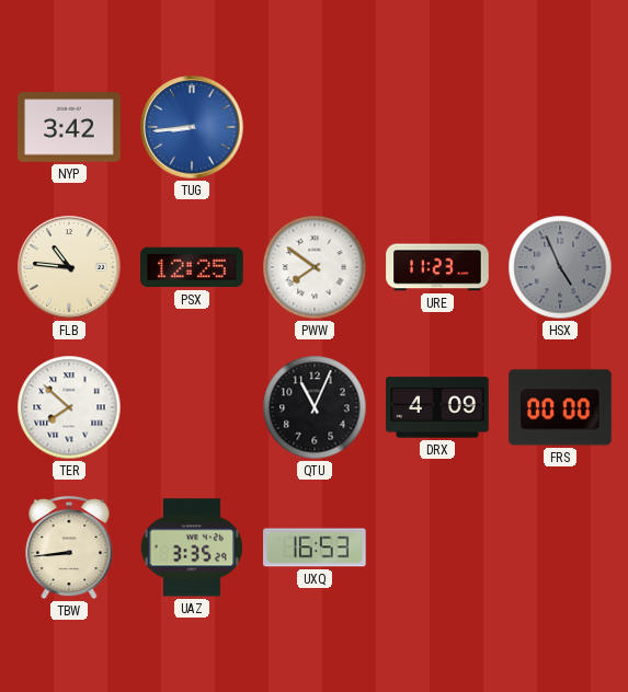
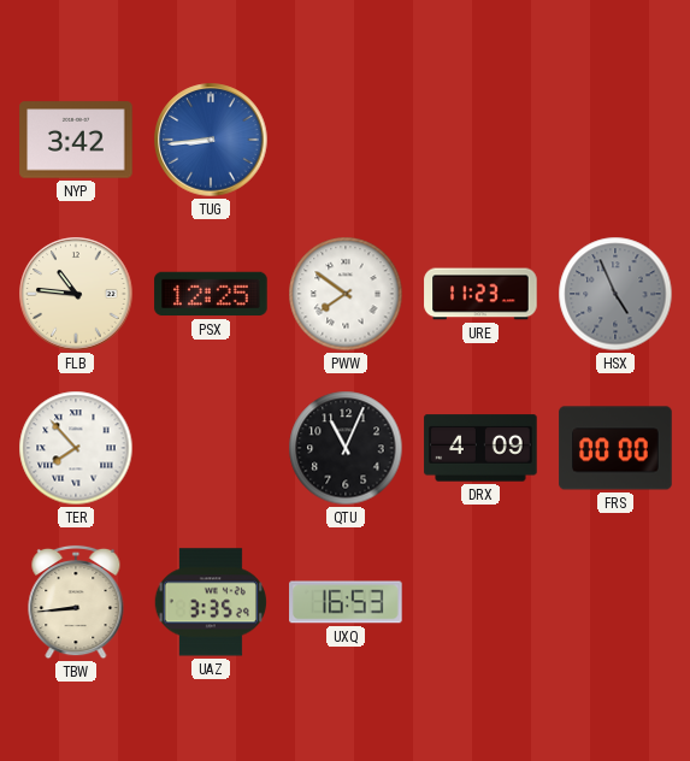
TER: 7:52 -> 7:53 (76, 448)
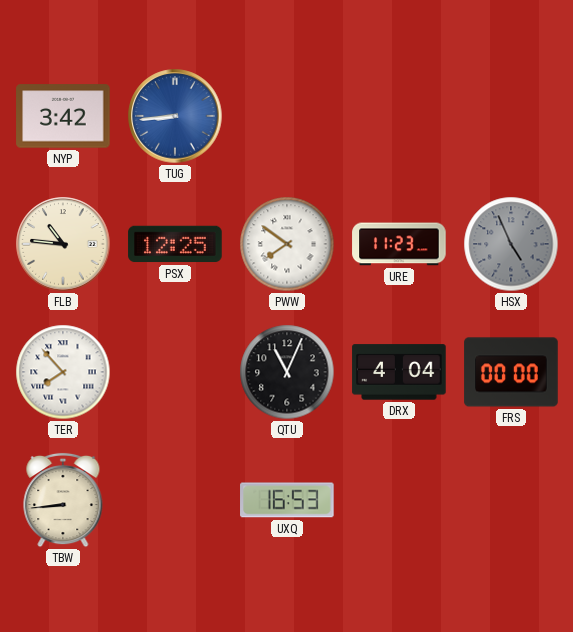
DRX: 4:09 -> 4:04 (399, 372)
UAZ: 3:35 -> none (211, 602)
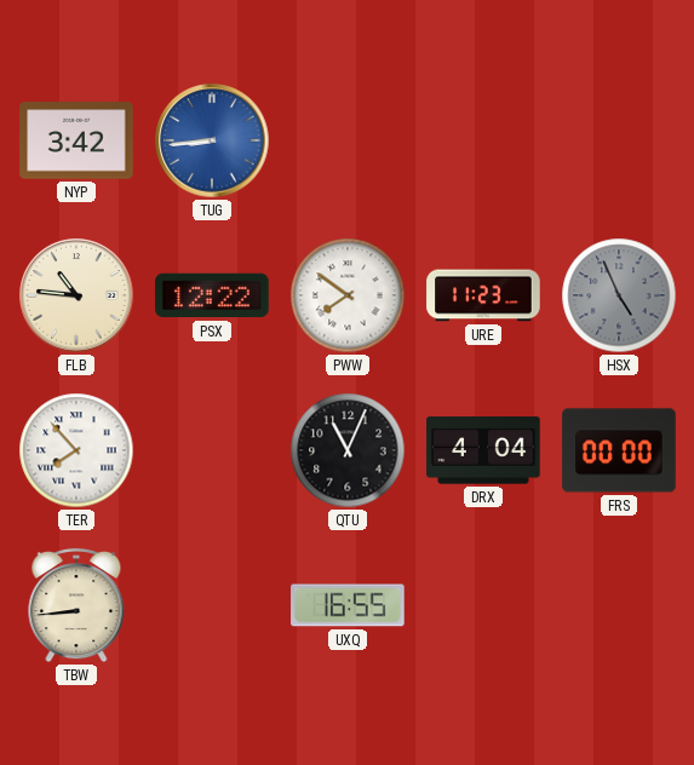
PSX: 12:25 -> 12:22 (212, 295)
UXQ: 16:53 -> 16:55 (348, 605)
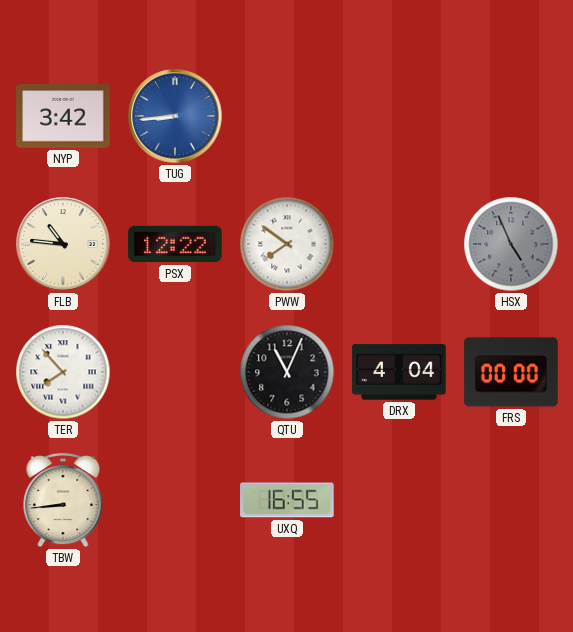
URE: 11:23 -> none (483, 295)
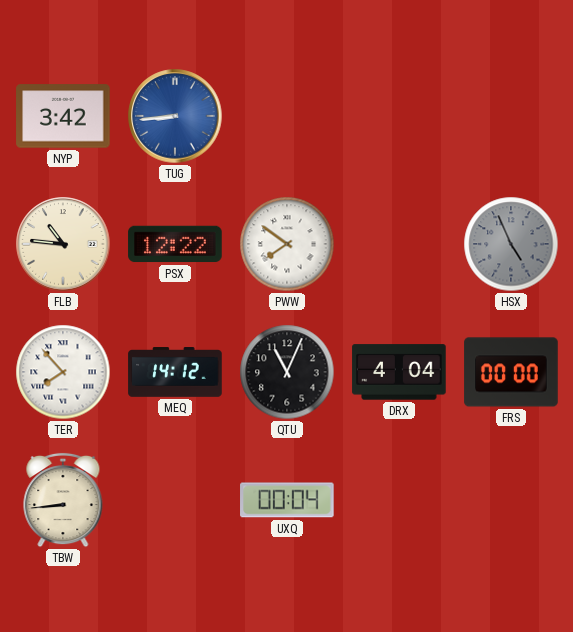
MEQ: none -> 14:12 (175, 372)
UXQ: 16:55 -> 00:04 (287, 500)
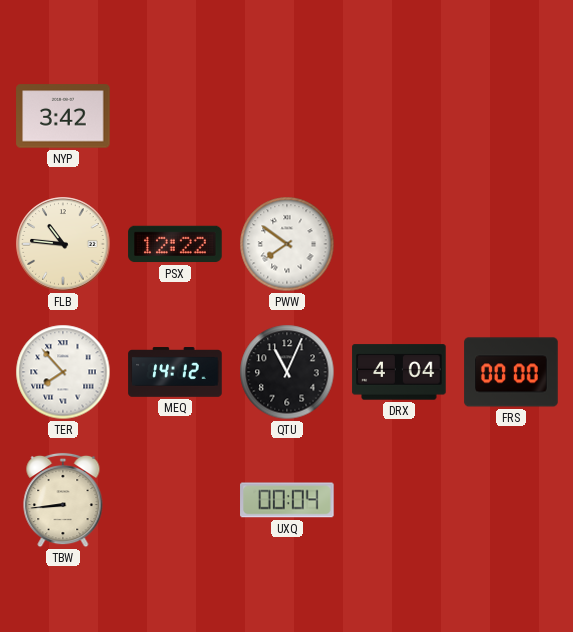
TUG: 8:44 -> none (175, 116)
HSX: 4:56 -> none (511, 244)
